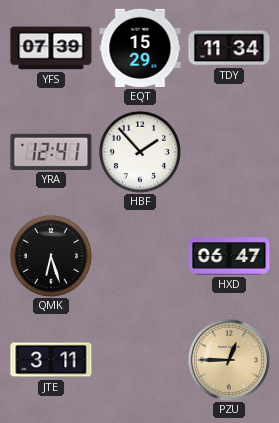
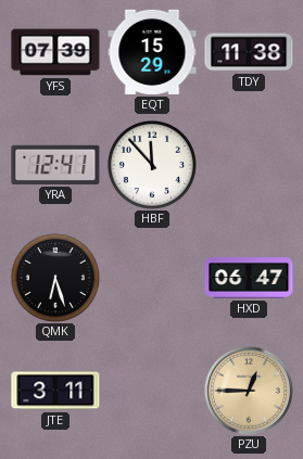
TDY: 11:34 -> 11:38 (249, 52)
HBF: 1:53 -> 11:53 (152, 165)
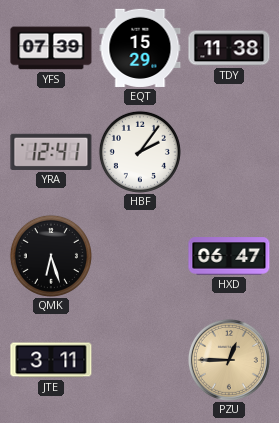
HBF: 11:53 -> 2:06 (140, 152)
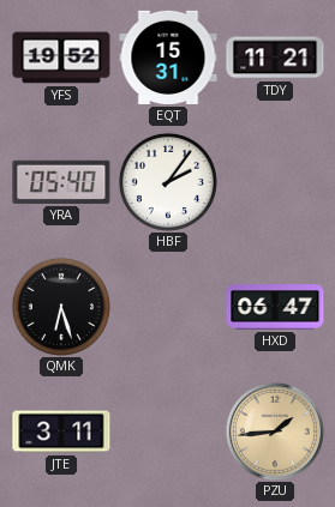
YFS: 07:39 -> 19:52 (61, 58)
EQT: 15:29 -> 15:31 (168, 58)
TDY: 11:38 -> 11:21 (275, 58)
YRA: 12:41 -> 05:40 (61, 182)
PZU: 12:45 -> 1:44 (275, 431)
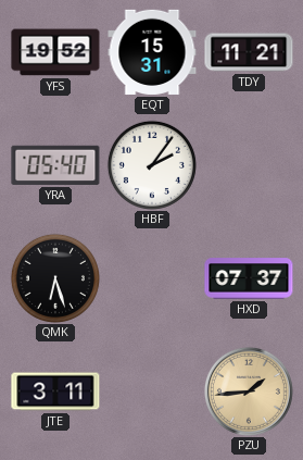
HXD: 06:47 -> 07:37 (249, 278)
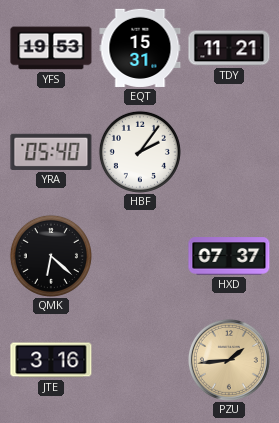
YFS: 19:52 -> 19:53 (51, 48)
QMK: 6:27 -> 6:22 (51, 256)
JTE: 3:11 -> 3:16 (51, 360)
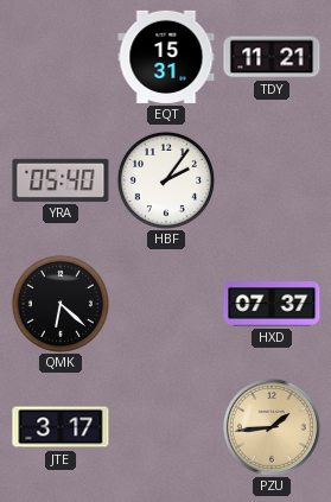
YFS: 19:53 -> none (51, 48)
JTE: 3:16 -> 3:17 (61, 427)
